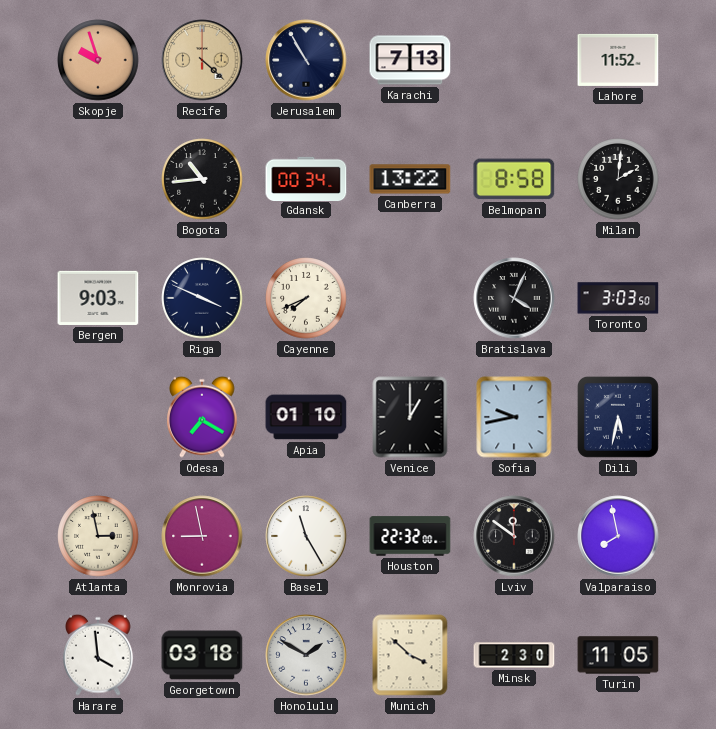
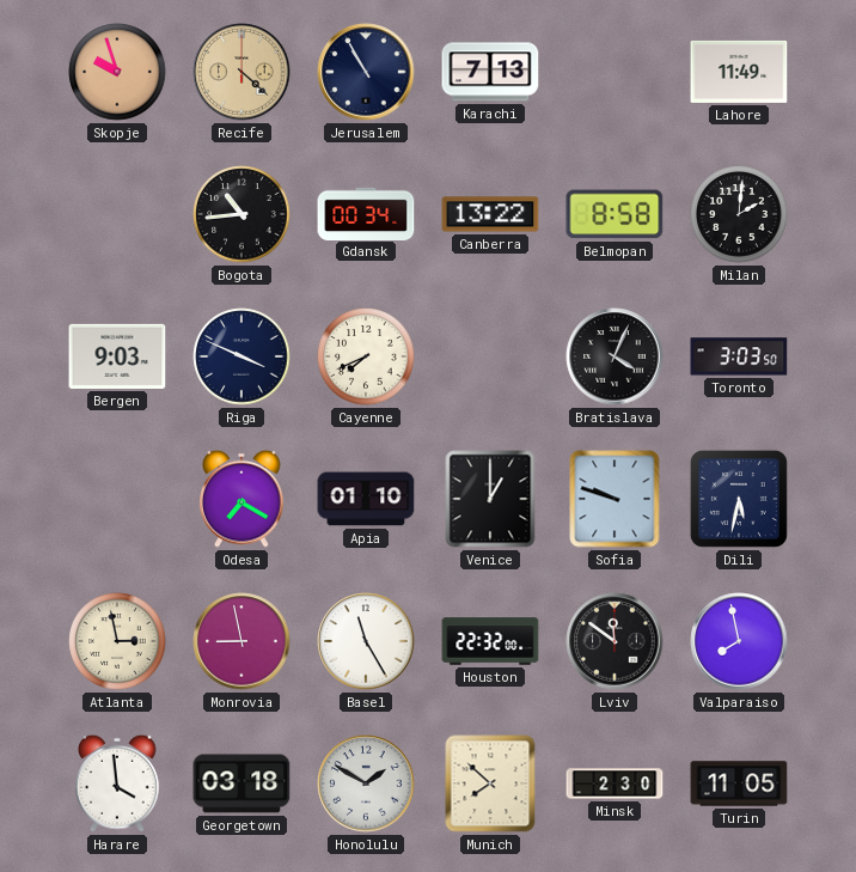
Lahore: 11:52 -> 11:49 (739, 72)
Sofia: 9:43 -> 9:48 (615, 499)
Munich: 3:52 -> 7:52 (490, 783)
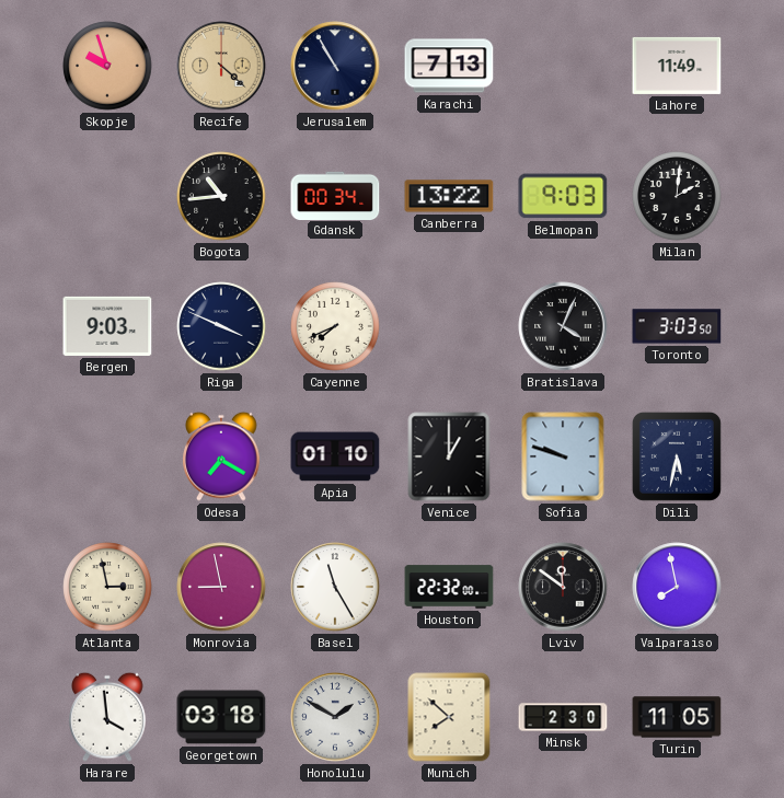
Belmopan: 8:58 -> 9:03 (563, 196)
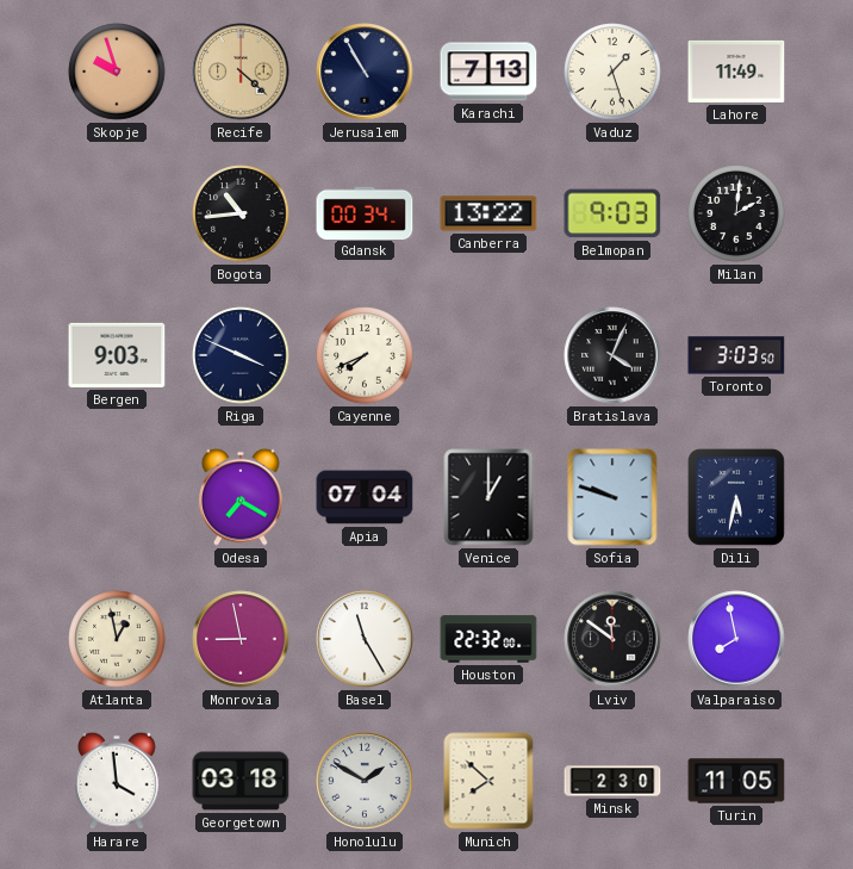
Vaduz: none -> 1:27 (612, 72)
Apia: 01:10 -> 07:04 (365, 497)
Atlanta: 2:58 -> 12:58 (117, 639)
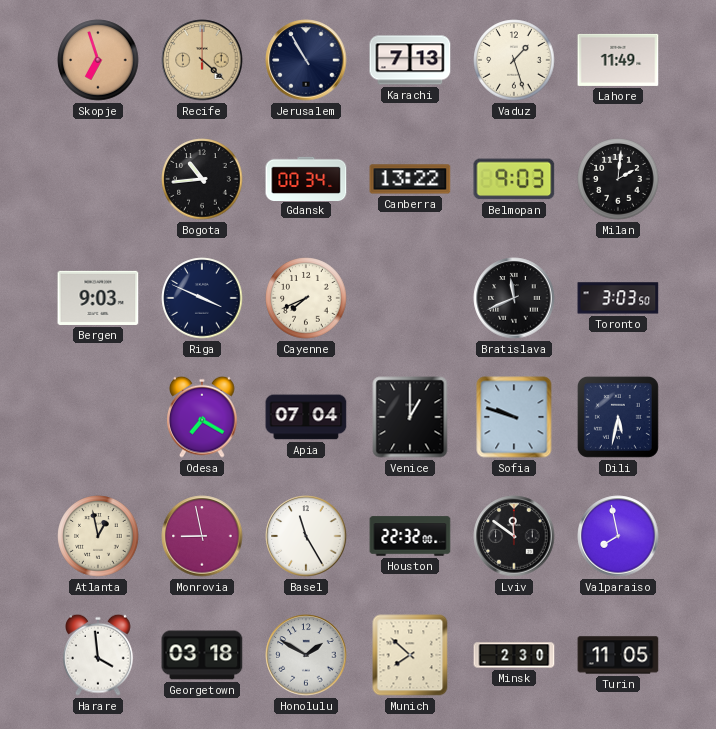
Skopje: 9:57 -> 6:57 (98, 60)
Bratislava: 4:04 -> 11:41 (514, 298)
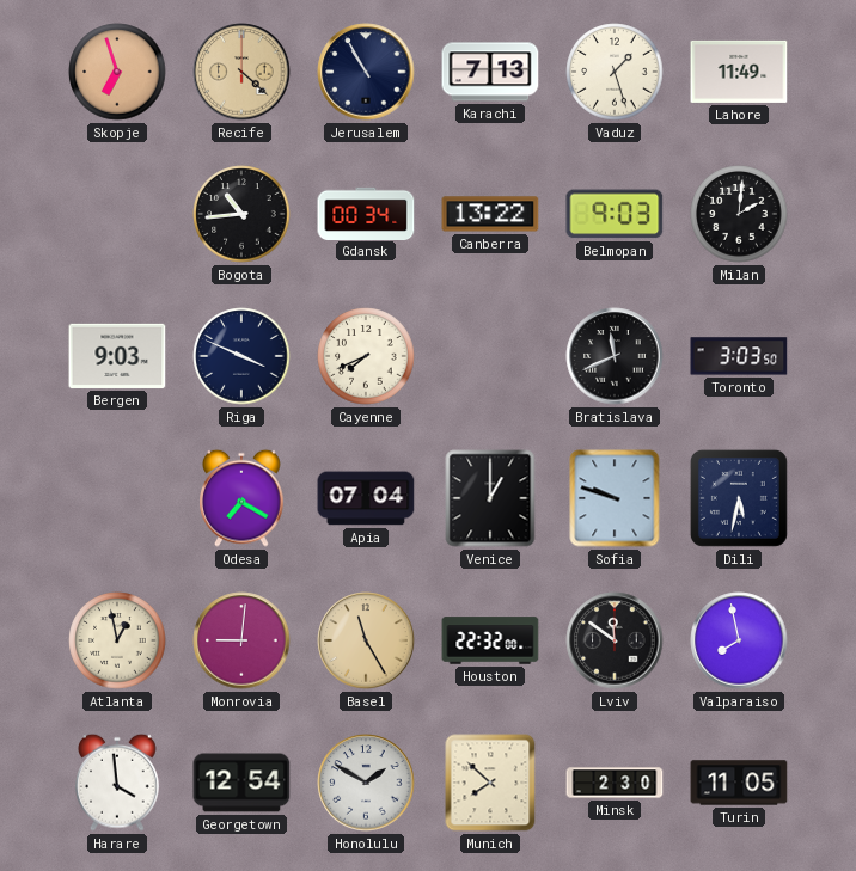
Monrovia: 8:58 -> 9:01 (241, 640)
Basel dial: white -> champagne (366, 640)
Georgetown: 03:18 -> 12:54 (241, 783)
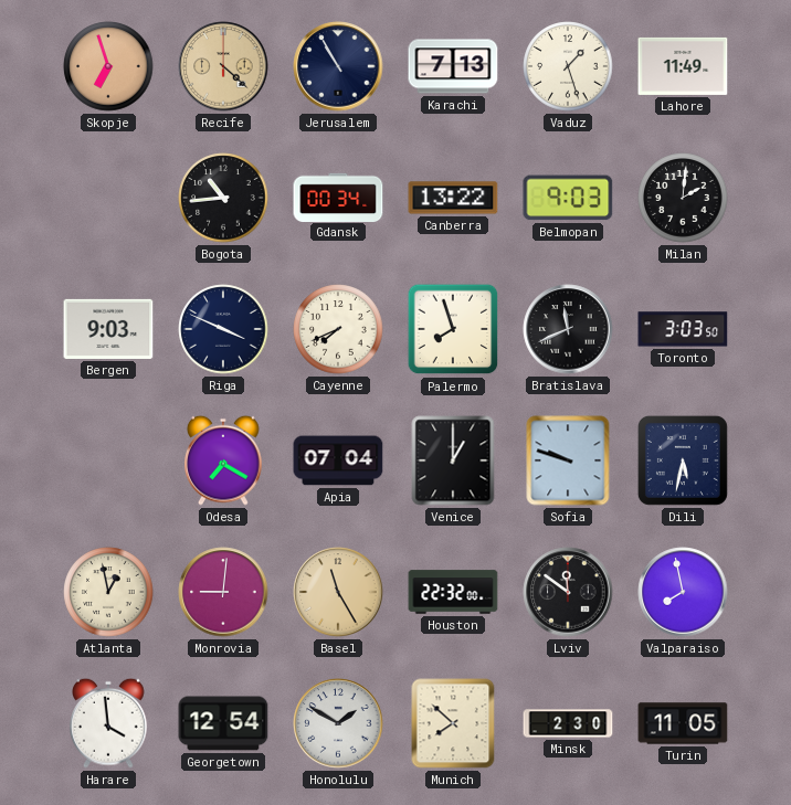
Palermo: none -> 7:57 (453, 329)
